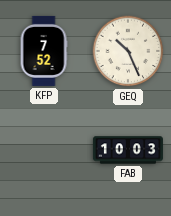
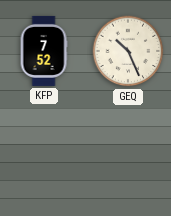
FAB: 10:03 -> none (128, 150)
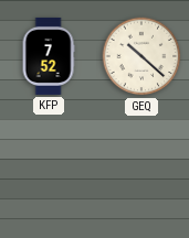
GEQ: 10:26 -> 10:22 (141, 56)
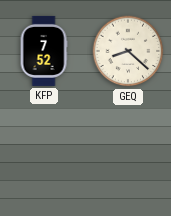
GEQ: 10:22 -> 8:22 (128, 51)
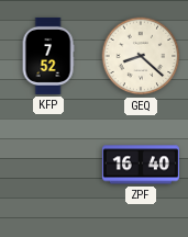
ZPF: none -> 16:40 (141, 165)
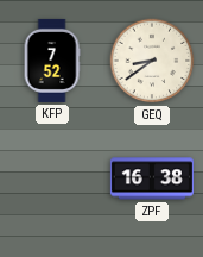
GEQ: 8:22 -> 8:39 (152, 61)
ZPF: 16:40 -> 16:38 (152, 178)
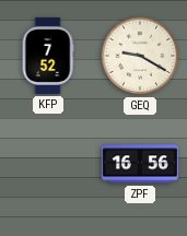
GEQ: 8:39 -> 9:20 (140, 56)
ZPF: 16:38 -> 16:56 (140, 164)
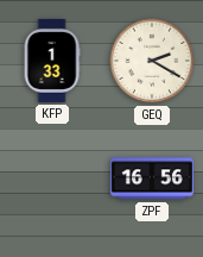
KFP: 7:52 -> 1:33 (52, 61)
GEQ: 9:20 -> 2:20 (152, 61)
